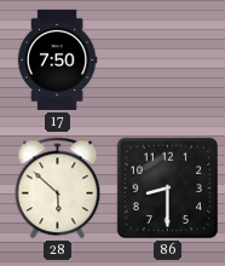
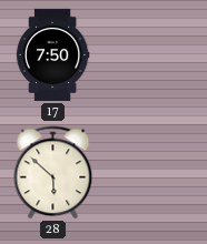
86: 8:30 -> none (168, 189)
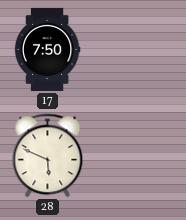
28: 5:52 -> 5:49 (48, 156)
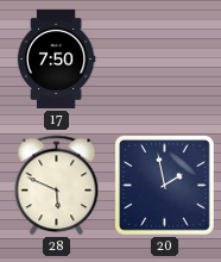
20: none -> 1:58 (164, 185)
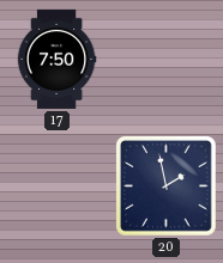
28: 5:49 -> none (57, 186)
